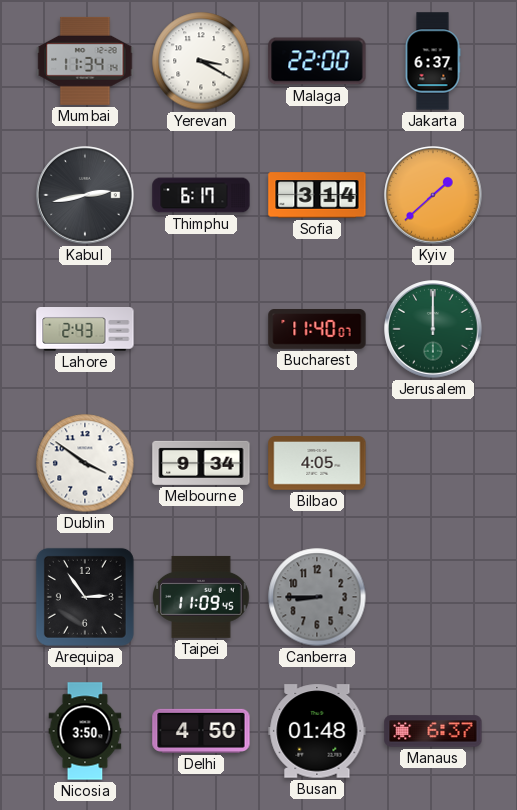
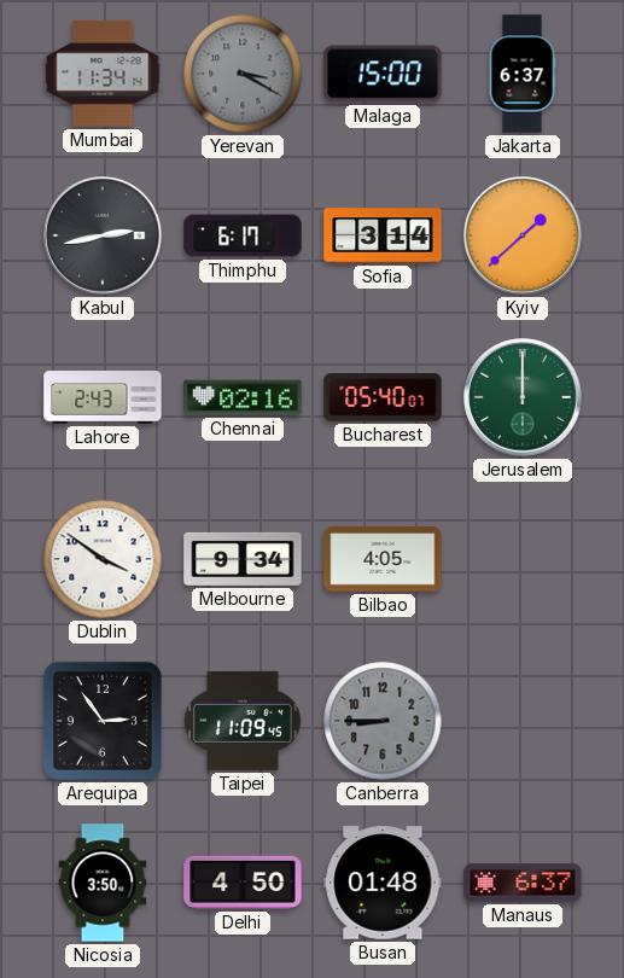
Yerevan dial: white -> grey (243, 74)
Malaga: 22:00 -> 15:00 (383, 74)
Chennai: none -> 02:16 (243, 397)
Bucharest: 11:40 -> 05:40 (383, 397)
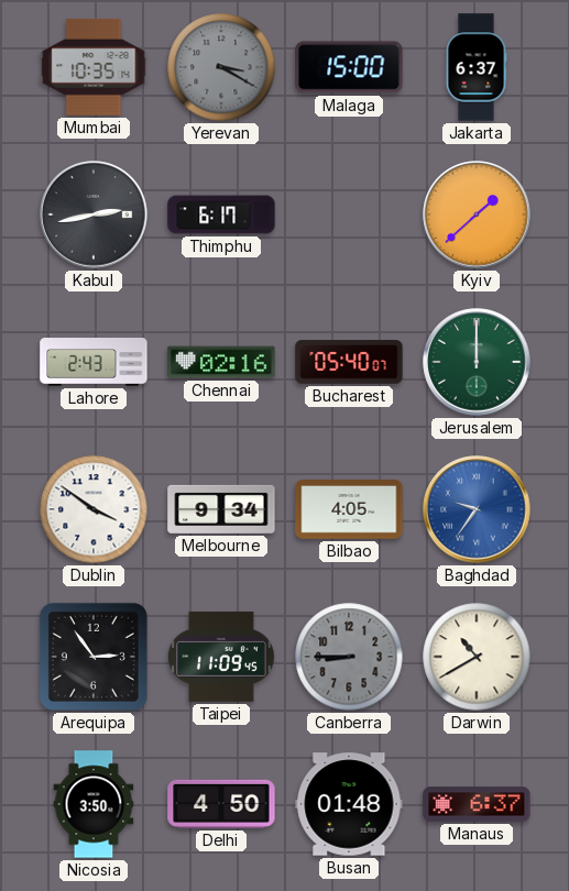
Mumbai: 11:34 -> 10:35 (94, 67)
Sofia: 3:14 -> none (383, 235)
Baghdad: none -> 9:36 (477, 509)
Darwin: none -> 10:40 (477, 657)
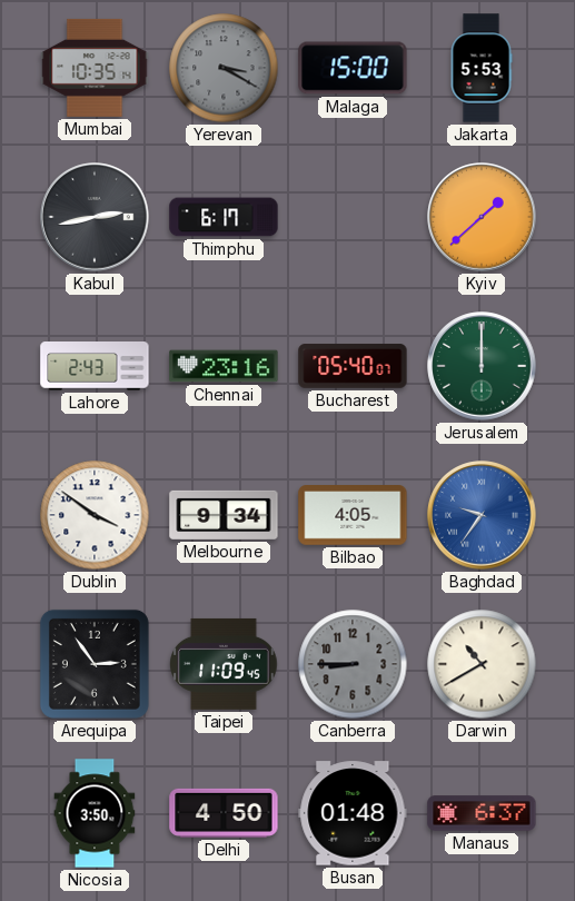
Jakarta: 6:37 -> 5:53 (482, 68)
Chennai: 02:16 -> 23:16 (224, 366)
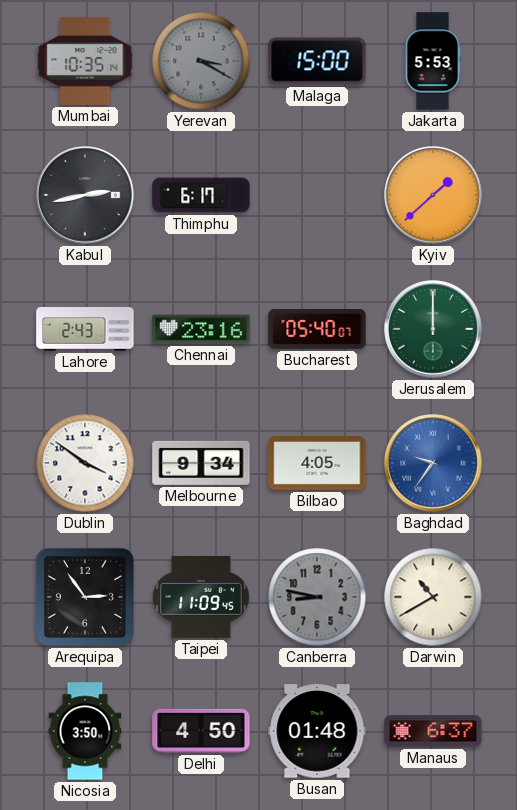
Canberra: 8:45 -> 8:47 (317, 597)
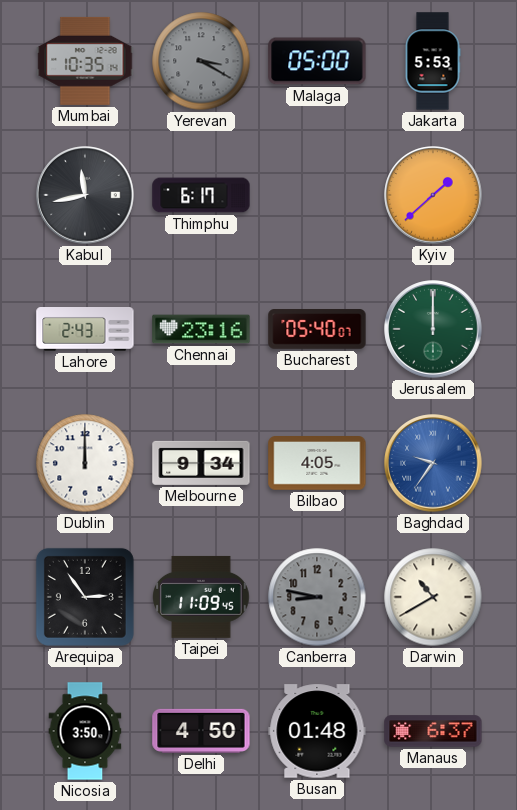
Malaga: 15:00 -> 05:00 (317, 61)
Kabul: 2:43 -> 11:43 (85, 195)
Dublin: 3:51 -> 12:00 (85, 463)
